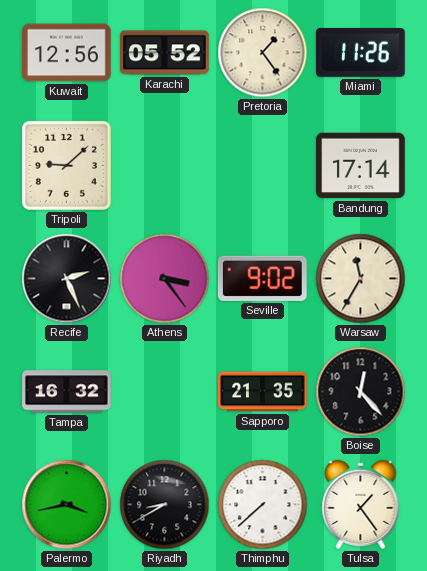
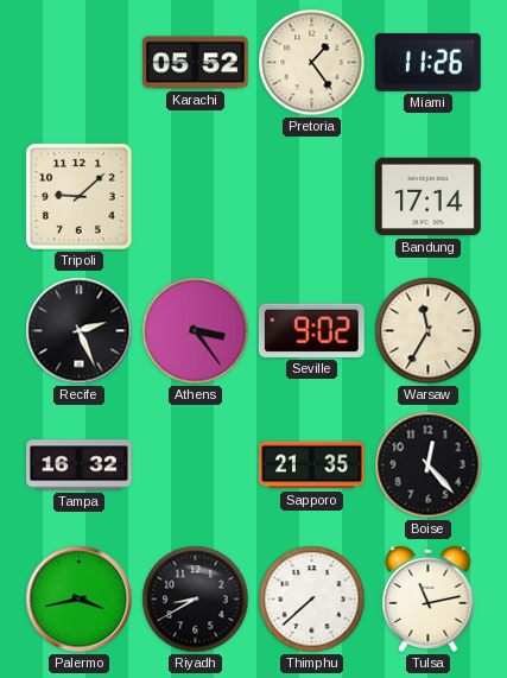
Kuwait: 12:56 -> none (67, 53)
Tulsa: 1:24 -> 11:13 (429, 598)
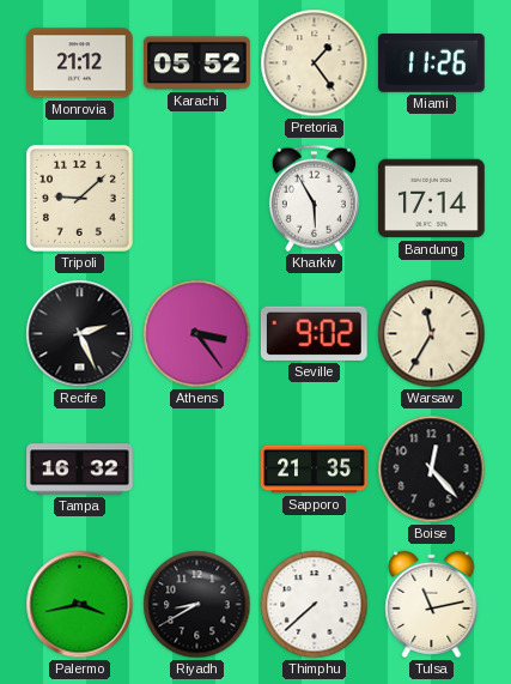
Monrovia: none -> 21:12 (80, 63)
Kharkiv: none -> 5:55 (314, 199)
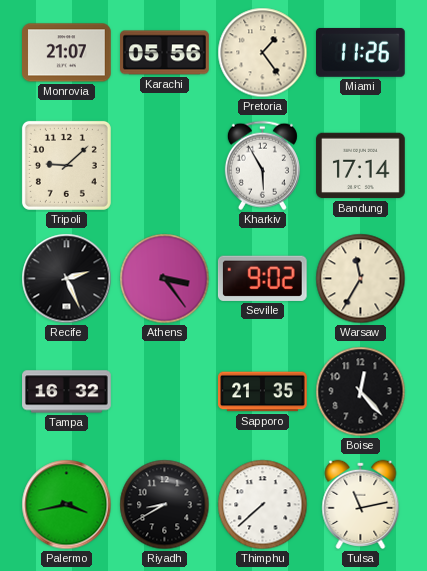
Monrovia: 21:12 -> 21:07 (67, 53)
Karachi: 05:52 -> 05:56 (165, 53)
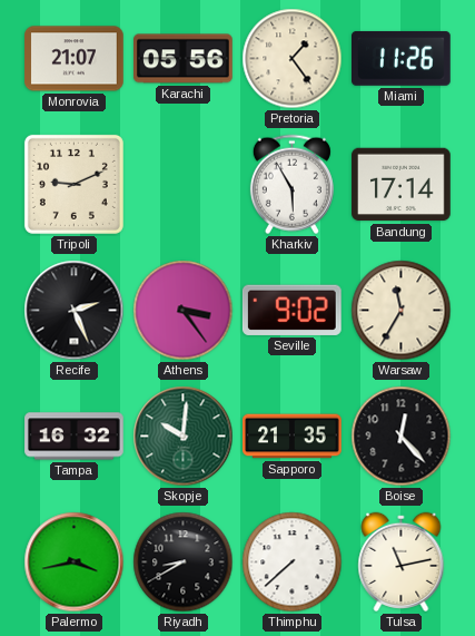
Tripoli: 9:08 -> 9:11 (73, 184)
Skopje: none -> 10:01 (184, 437)
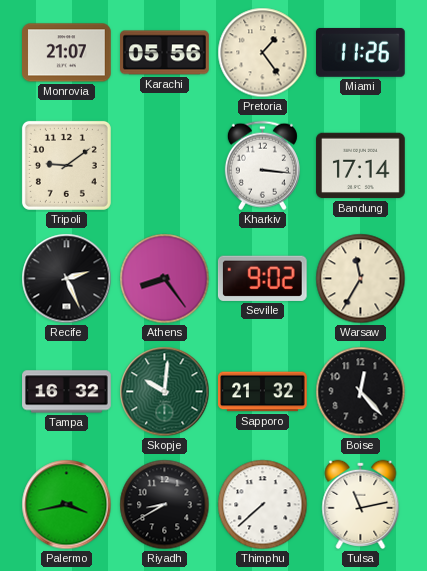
Tripoli: 9:11 -> 9:09 (66, 165)
Kharkiv: 5:55 -> 3:16 (262, 166)
Athens: 3:24 -> 8:24 (165, 279)
Sapporo: 21:35 -> 21:32 (263, 392)
